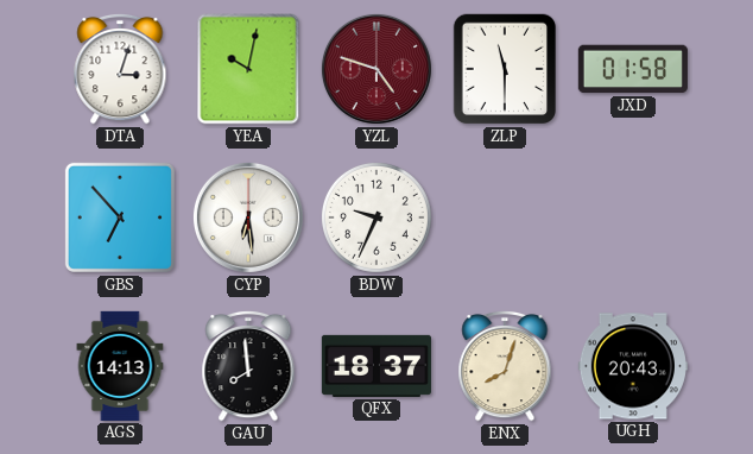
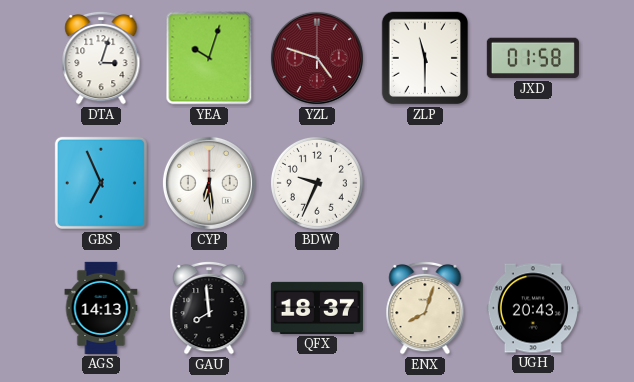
YEA: 10:02 -> 10:03 (209, 58)
GBS: 6:53 -> 6:56 (101, 183)
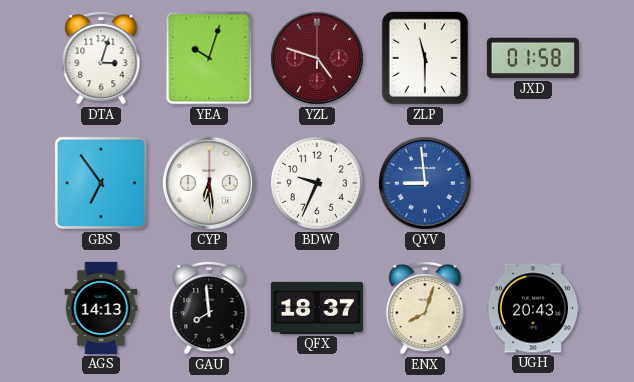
GBS: 6:56 -> 6:54 (101, 183)
QYV: none -> 8:59 (425, 183)
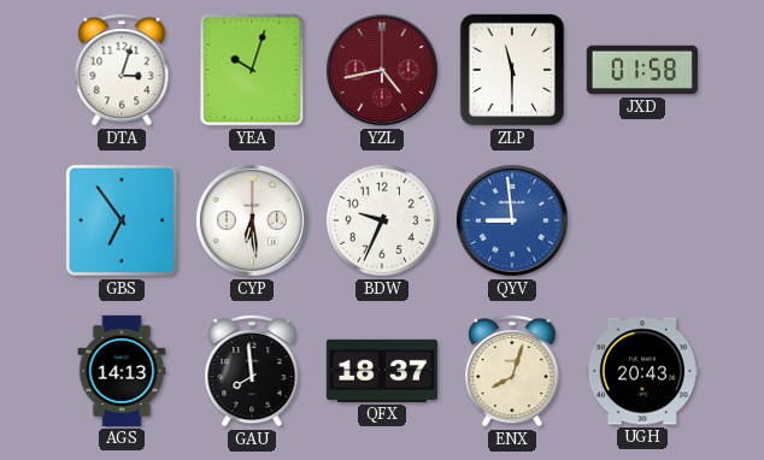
YZL: 4:48 -> 4:43 (382, 70)
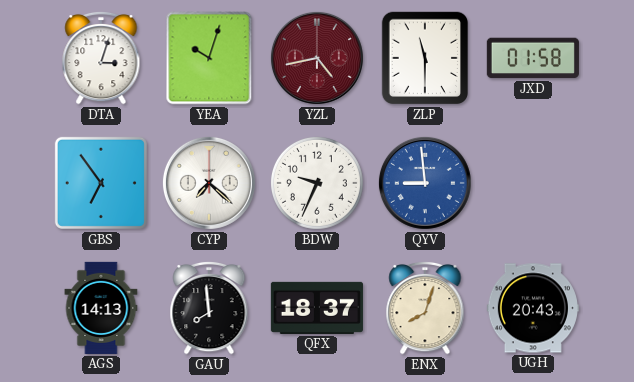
CYP: 6:29 -> 7:22 (209, 183)
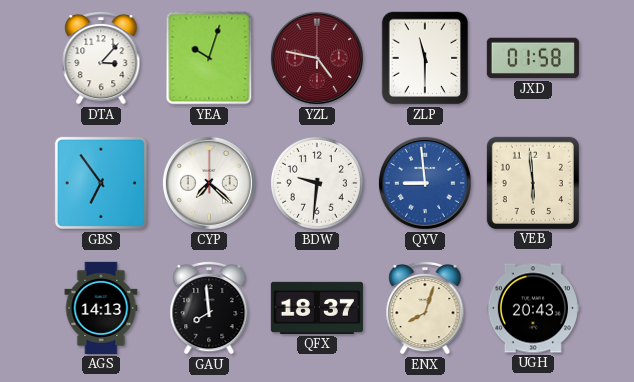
DTA: 3:03 -> 3:07 (101, 58)
YZL: 4:43 -> 4:47 (317, 58)
BDW: 9:34 -> 9:31 (317, 183)
VEB: none -> 5:59 (533, 183)
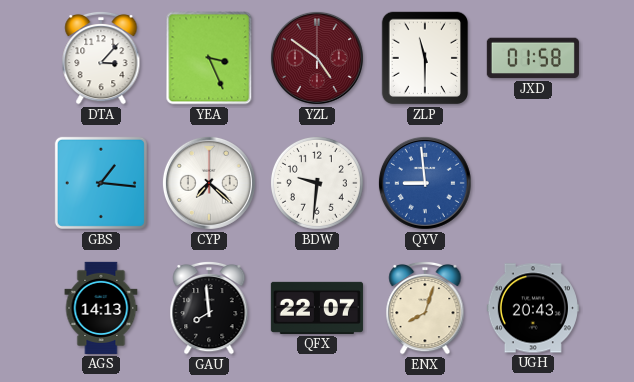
YEA: 10:03 -> 3:26 (209, 58)
YZL: 4:47 -> 4:51 (317, 58)
GBS: 6:54 -> 1:16 (101, 183)
VEB: 5:59 -> none (533, 183)
QFX: 18:37 -> 22:07 (317, 308)
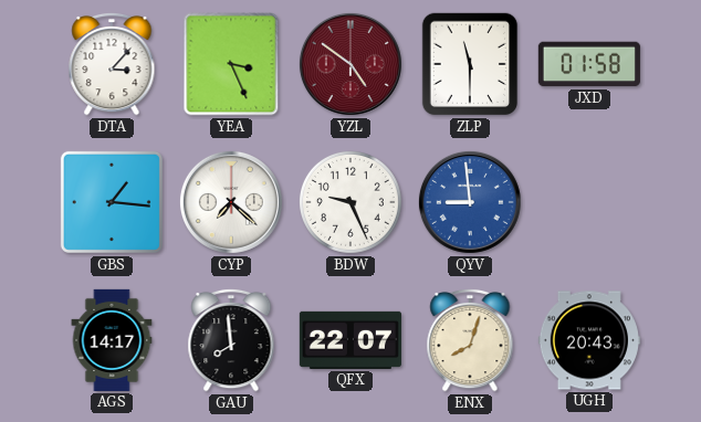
BDW: 9:31 -> 9:26 (350, 202)
AGS: 14:13 -> 14:17 (112, 340)
